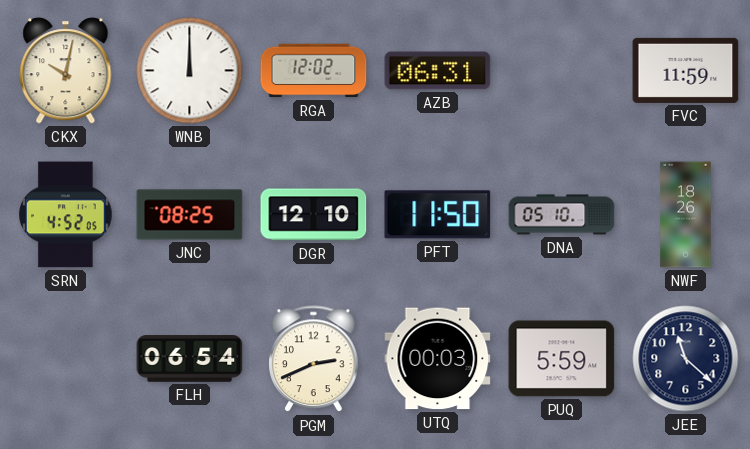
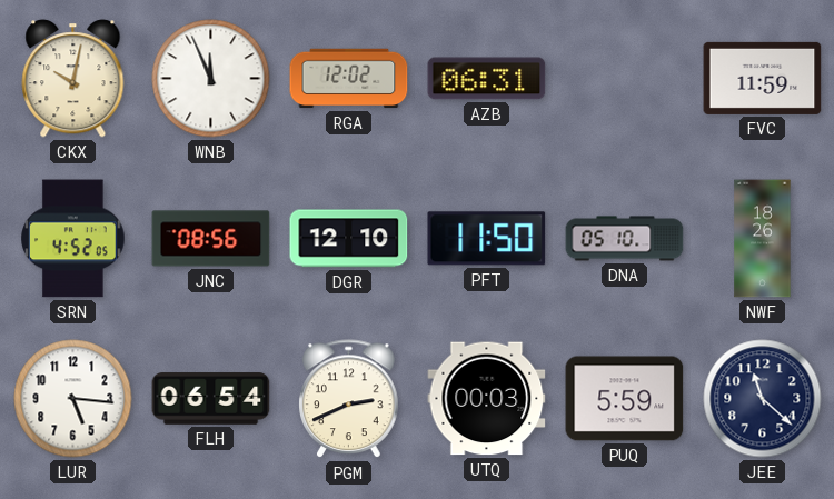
WNB: 12:00 -> 11:56 (211, 79)
JNC: 08:25 -> 08:56 (211, 239)
LUR: none -> 5:16 (73, 399)
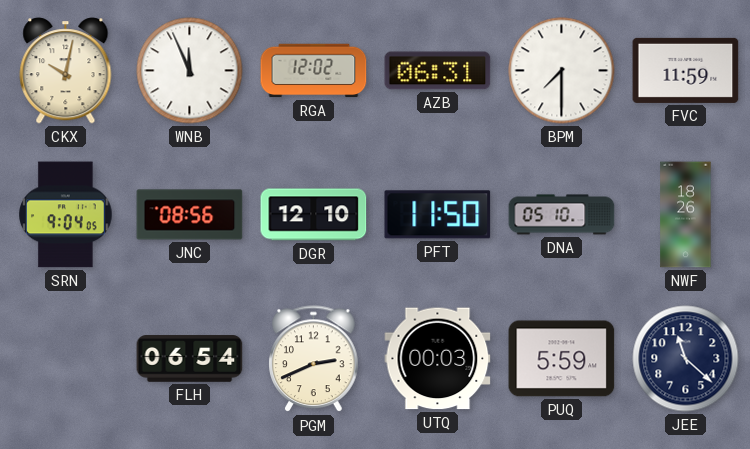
BPM: none -> 7:30 (562, 71)
SRN: 4:52 -> 9:04 (66, 215)
LUR: 5:16 -> none (73, 399)
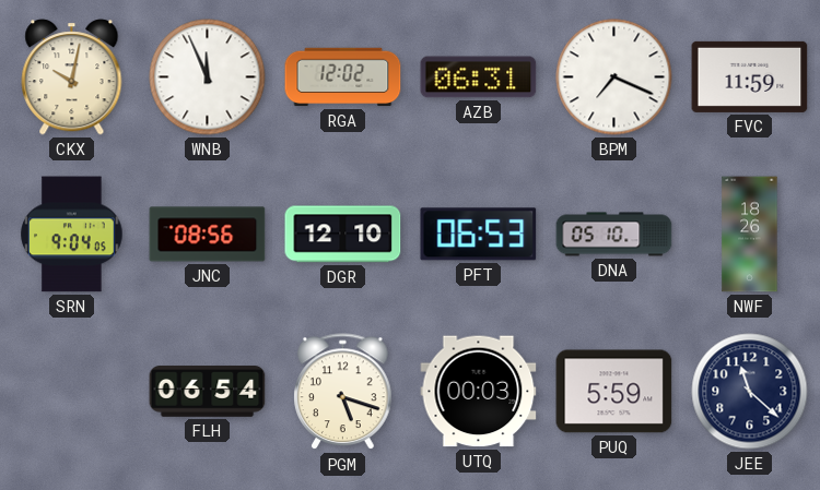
BPM: 7:30 -> 7:19 (614, 77)
PFT: 11:50 -> 06:53 (479, 235)
PGM: 2:41 -> 5:18 (343, 392)
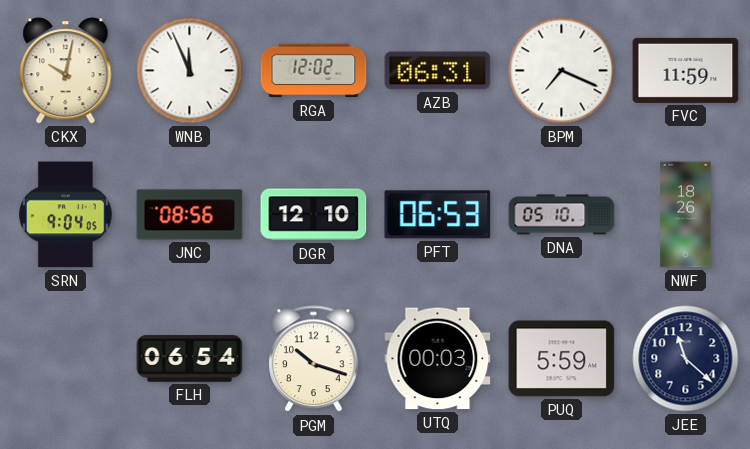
PGM: 5:18 -> 10:18 (314, 359)
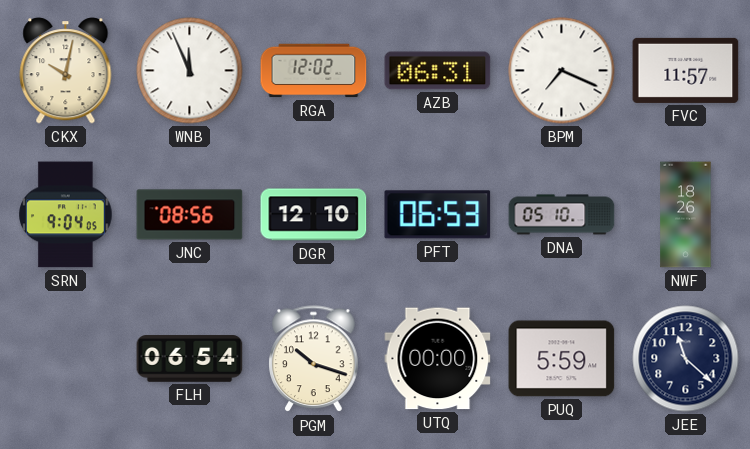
FVC: 11:59 -> 11:57 (686, 70)
UTQ: 00:03 -> 00:00 (438, 359)
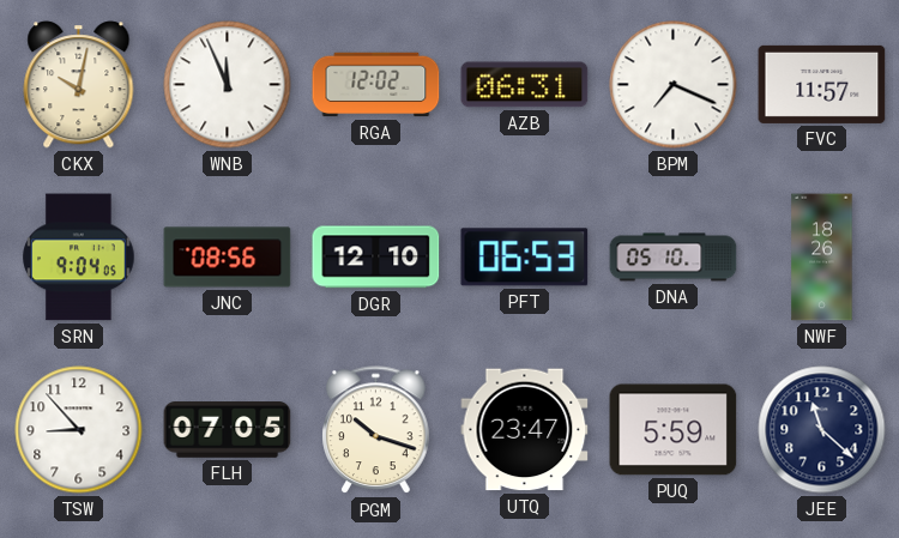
TSW: none -> 8:53 (79, 430)
FLH: 06:54 -> 07:05 (228, 430)
UTQ: 00:00 -> 23:47 (525, 430)
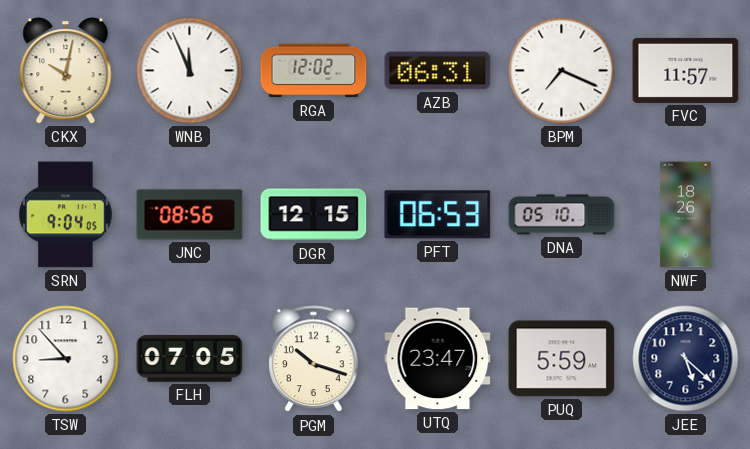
DGR: 12:10 -> 12:15 (314, 215)
JEE: 11:22 -> 5:22 (686, 359)
